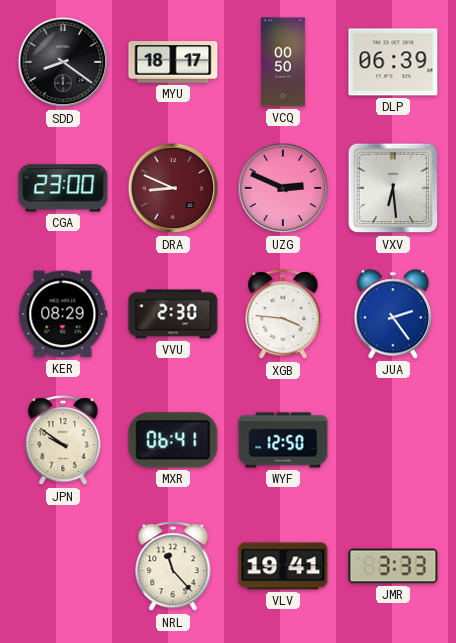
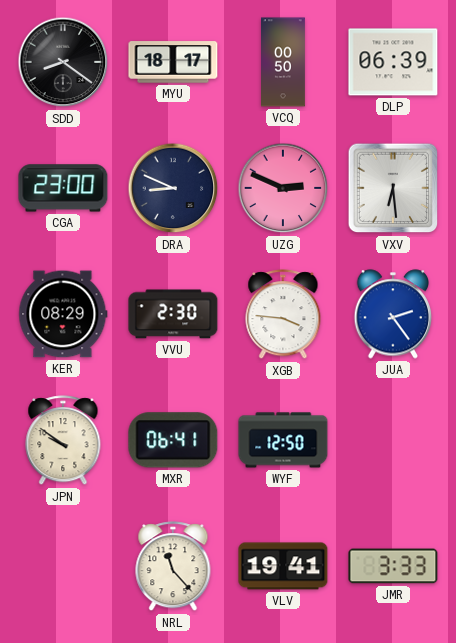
DRA dial: burgundy -> navy (173, 188)
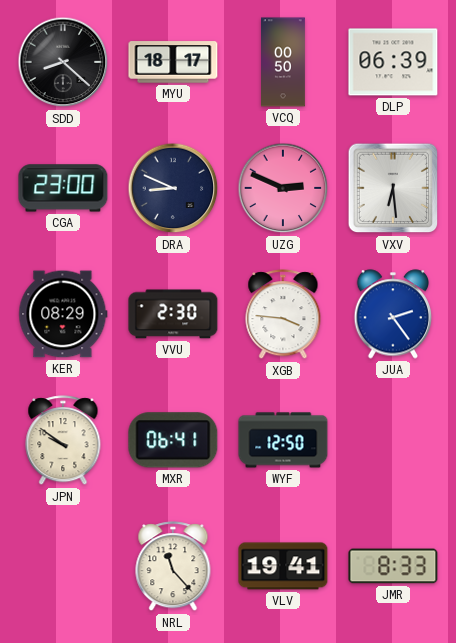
SDD: 8:21 -> 8:22 (63, 62)
JMR: 3:33 -> 8:33 (393, 566)
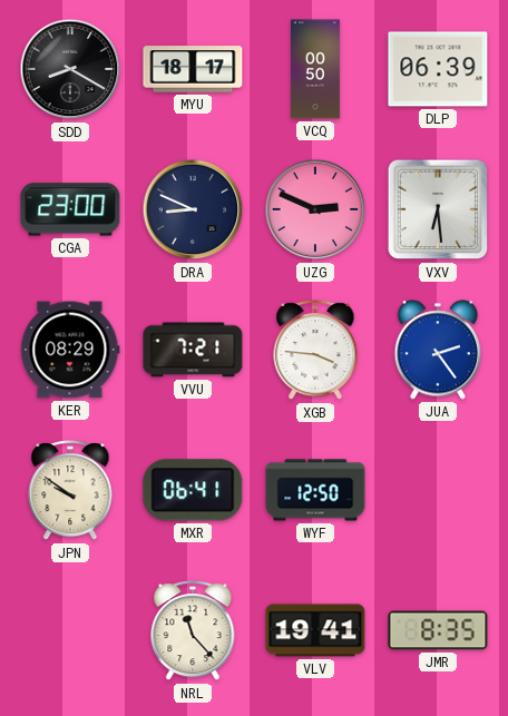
SDD: 8:22 -> 8:20 (70, 69)
VVU: 2:30 -> 7:21 (193, 350)
JMR: 8:33 -> 8:35 (438, 630)
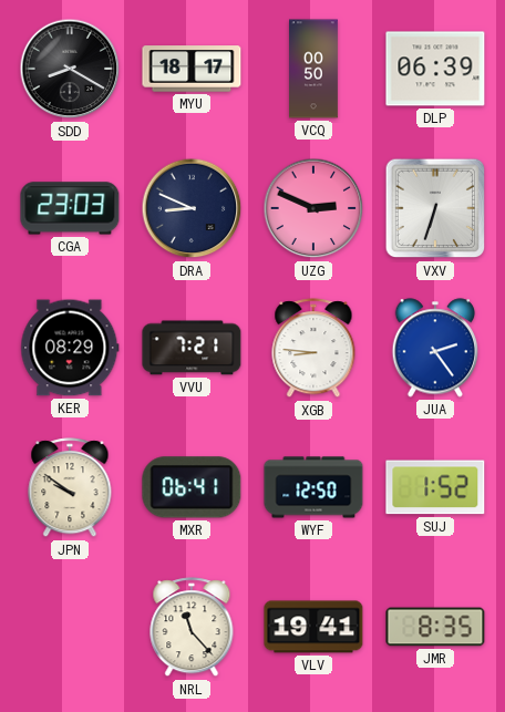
CGA: 23:00 -> 23:03 (70, 208)
VXV: 6:29 -> 6:33 (435, 208)
XGB: 3:46 -> 8:46 (313, 349)
SUJ: none -> 1:52 (435, 487)
